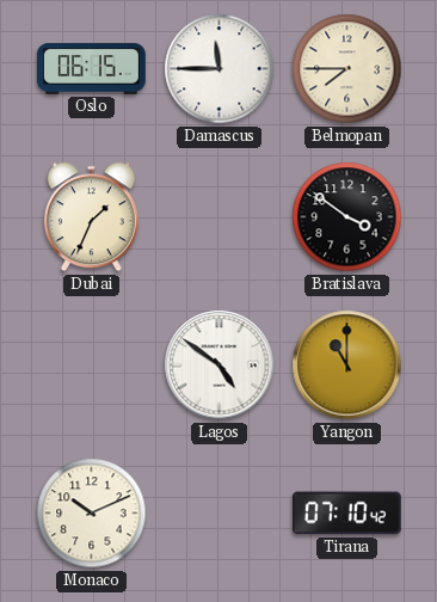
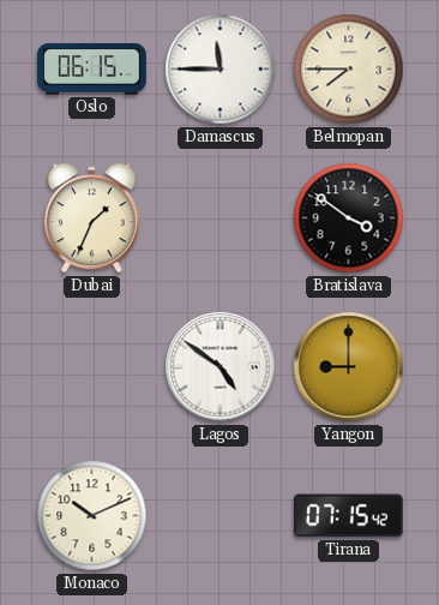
Yangon: 11:00 -> 9:00 (349, 367)
Tirana: 07:10 -> 07:15 (348, 516)
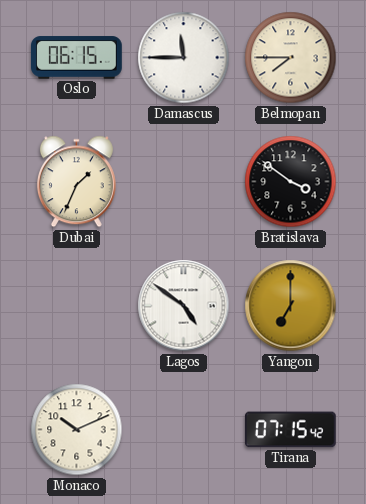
Yangon: 9:00 -> 7:00 (291, 306)
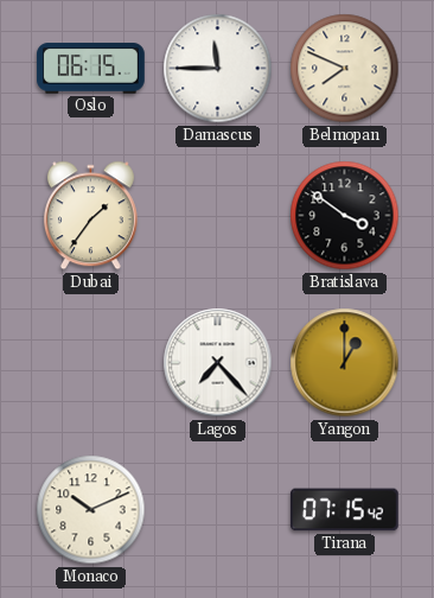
Belmopan: 7:45 -> 7:49 (345, 69)
Dubai: 1:34 -> 1:36 (90, 216)
Lagos: 4:51 -> 7:23 (218, 363)
Yangon: 7:00 -> 1:00 (345, 363)
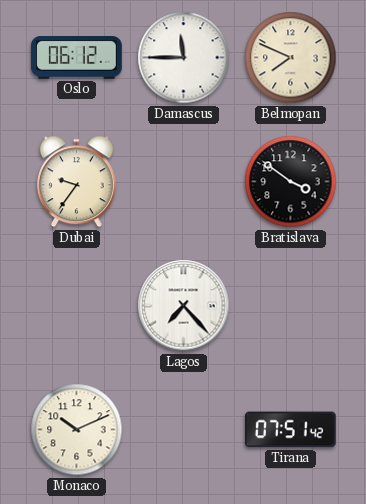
Oslo: 06:15 -> 06:12 (77, 58)
Dubai: 1:36 -> 9:36 (76, 182)
Yangon: 1:00 -> none (345, 363)
Tirana: 07:15 -> 07:51 (290, 430)
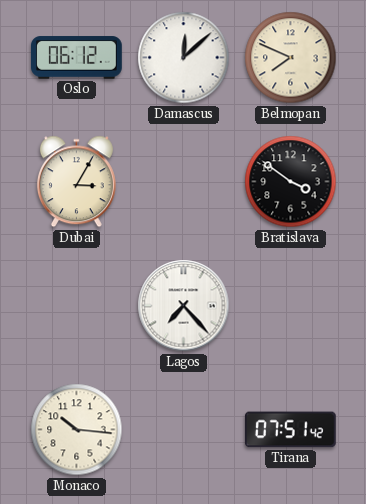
Damascus: 11:45 -> 12:08 (184, 58)
Dubai: 9:36 -> 3:05 (76, 182)
Monaco: 10:11 -> 10:16 (77, 430)
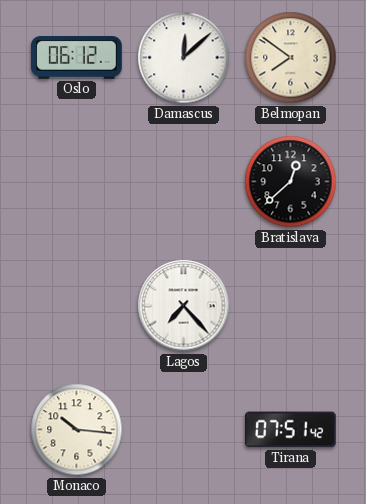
Belmopan: 7:49 -> 7:51 (291, 58)
Dubai: 3:05 -> none (76, 182)
Bratislava: 3:51 -> 12:38 (291, 182)
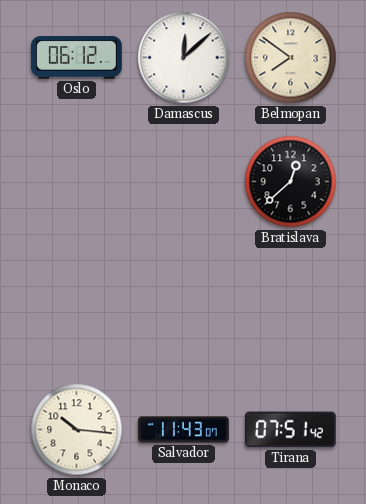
Lagos: 7:23 -> none (184, 306)
Salvador: none -> 11:43 (184, 430)
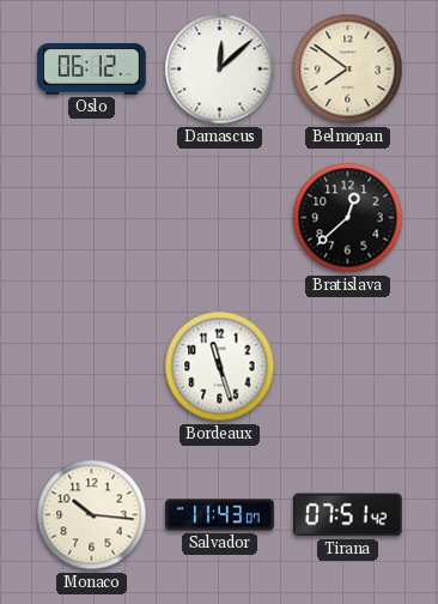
Bordeaux: none -> 11:27 (220, 367)
